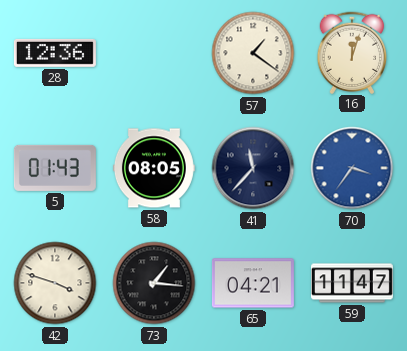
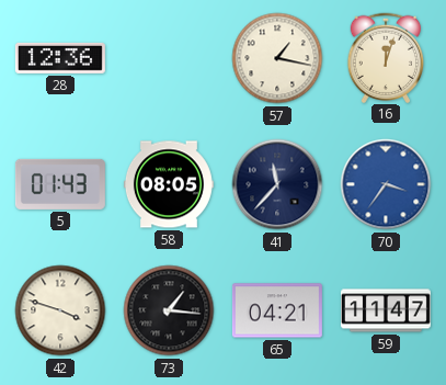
57: 1:21 -> 1:17 (277, 58)
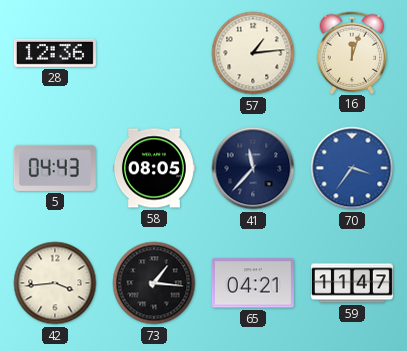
57: 1:17 -> 1:14 (253, 53)
5: 01:43 -> 04:43 (55, 168)
42: 3:48 -> 3:44 (55, 283)
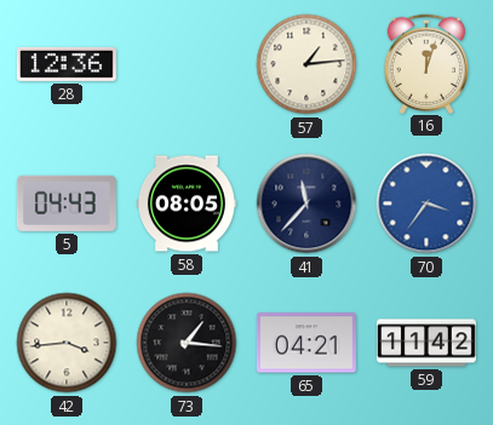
59: 11:47 -> 11:42 (426, 343)
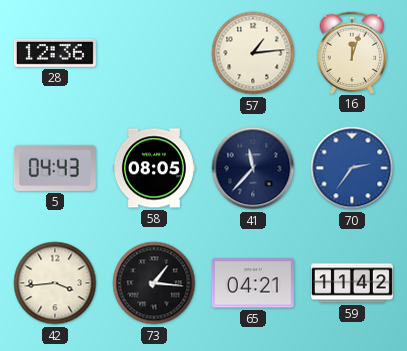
70: 3:36 -> 2:36 (352, 168)
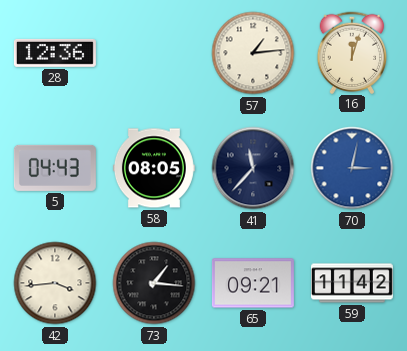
70: 2:36 -> 3:02 (352, 168)
65: 04:21 -> 09:21 (253, 283)
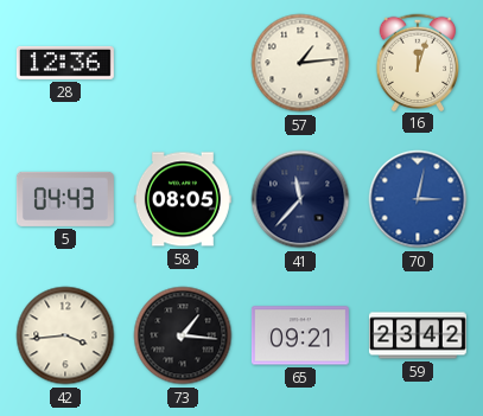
59: 11:42 -> 23:42 (418, 335)
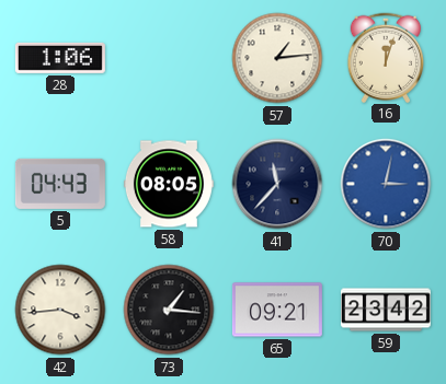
28: 12:36 -> 1:06 (60, 58)
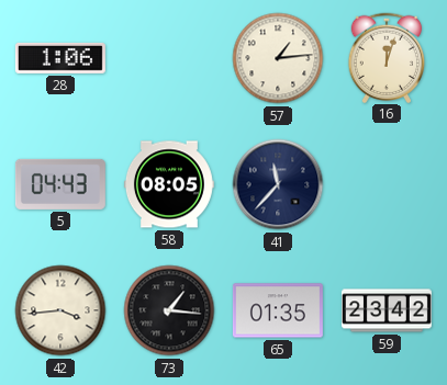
70: 3:02 -> none (386, 184)
65: 09:21 -> 01:35 (278, 310)
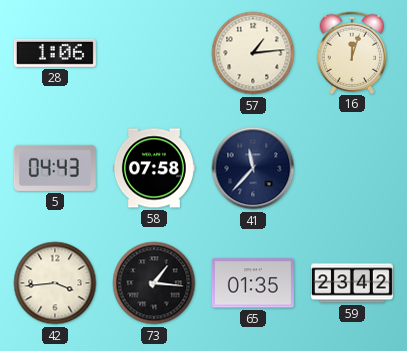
58: 08:05 -> 07:58 (154, 168)
